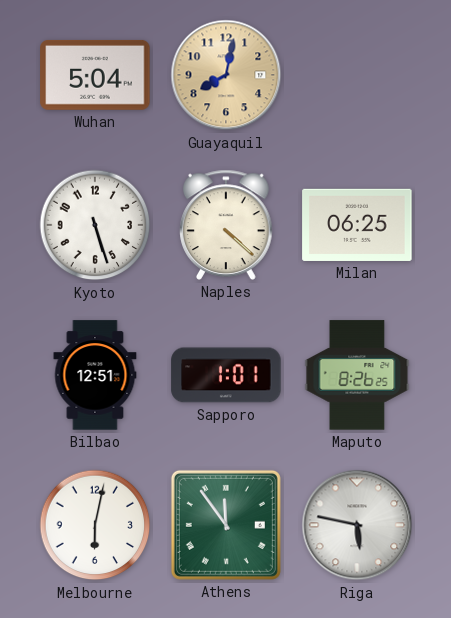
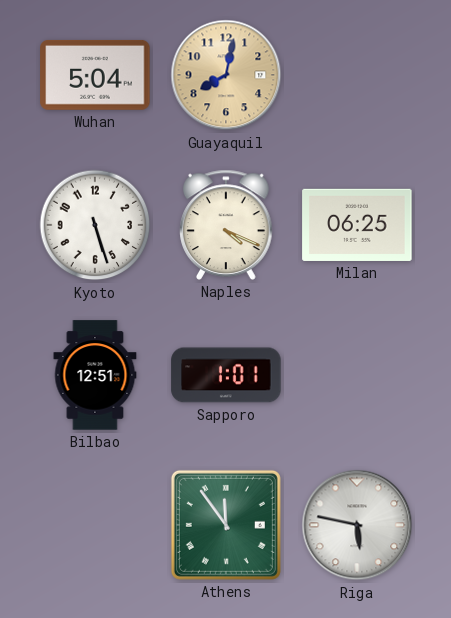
Naples: 4:22 -> 4:19 (226, 225)
Maputo: 8:26 -> none (357, 375)
Melbourne: 6:02 -> none (95, 525)
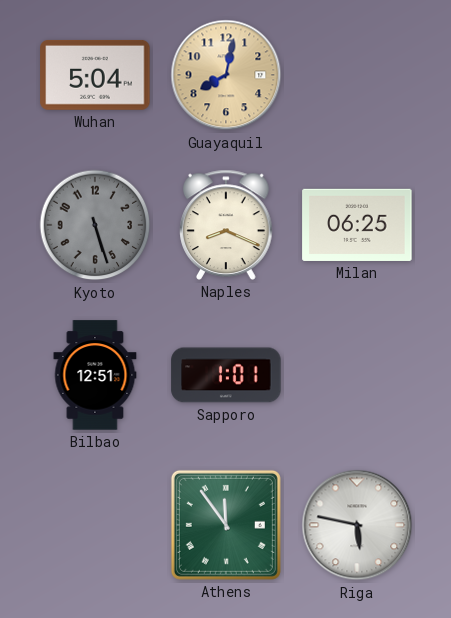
Kyoto dial: white -> grey (95, 225)
Naples: 4:19 -> 8:19 (226, 225)
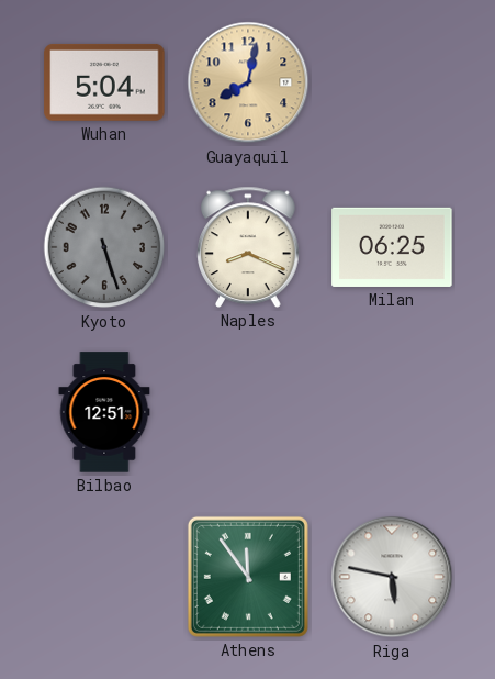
Sapporo: 1:01 -> none (226, 375)
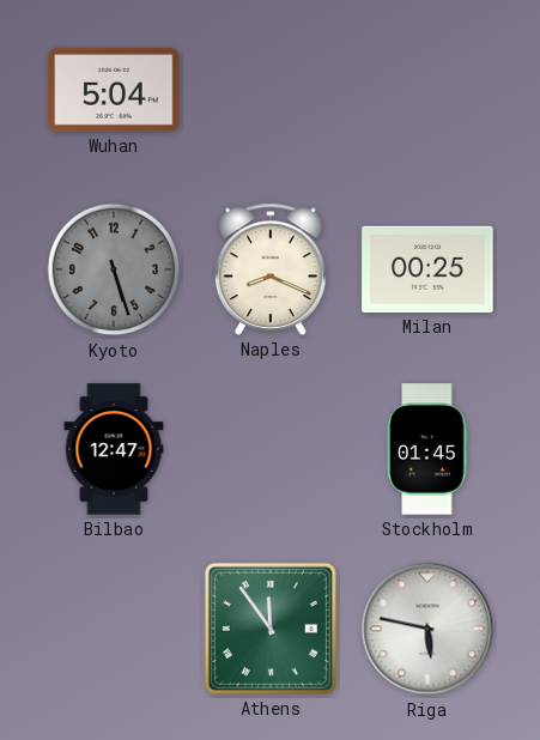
Guayaquil: 8:02 -> none (248, 82)
Milan: 06:25 -> 00:25 (427, 269)
Bilbao: 12:51 -> 12:47 (114, 449)
Stockholm: none -> 01:45 (427, 449)
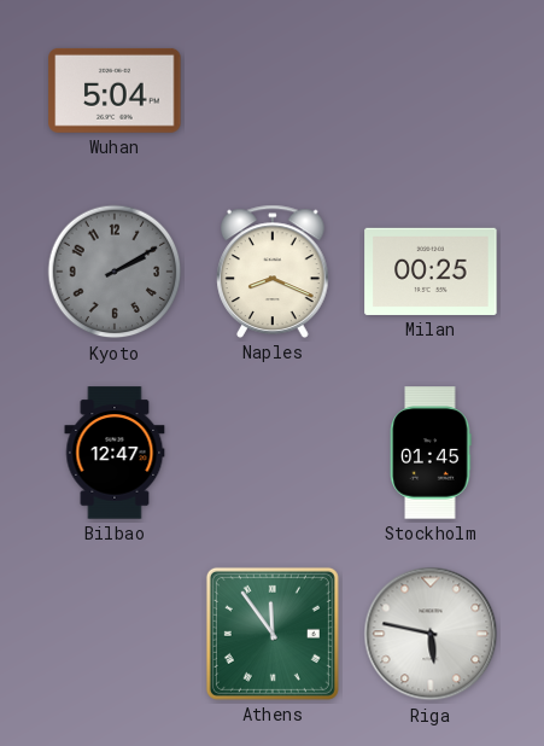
Kyoto: 5:27 -> 2:10 (115, 272)
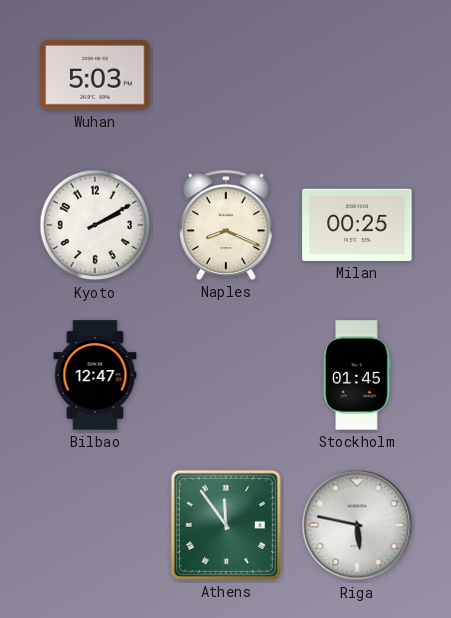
Wuhan: 5:04 -> 5:03 (95, 75)
Kyoto dial: grey -> white (95, 225)
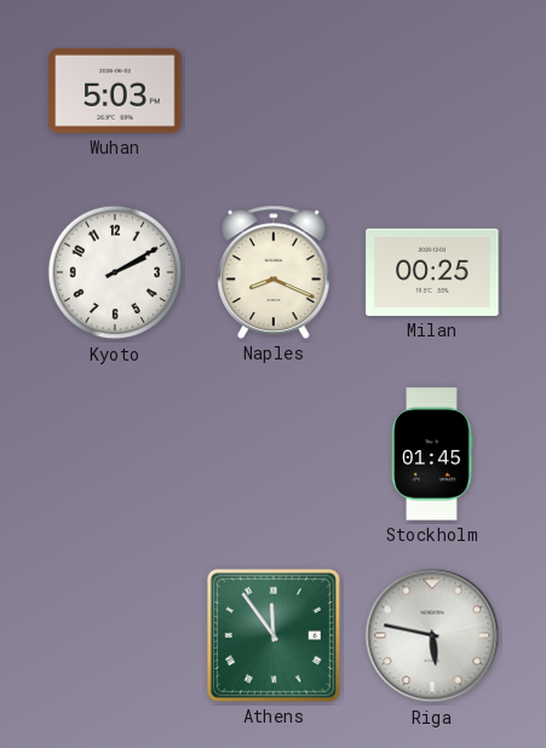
Bilbao: 12:47 -> none (95, 375)
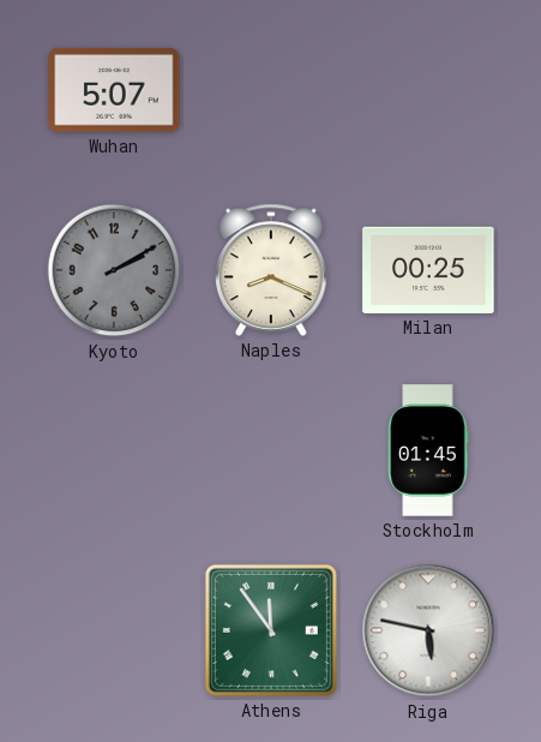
Wuhan: 5:03 -> 5:07 (114, 90)
Kyoto dial: white -> grey (114, 270)
